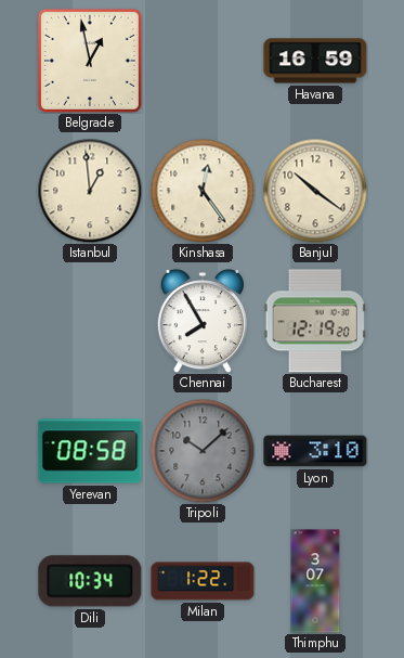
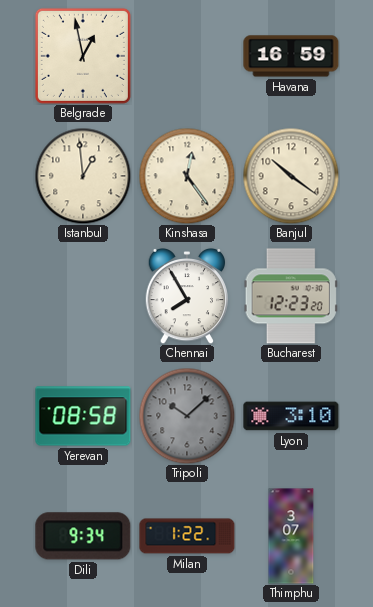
Bucharest: 12:19 -> 12:23 (291, 296)
Dili: 10:34 -> 9:34 (83, 536)
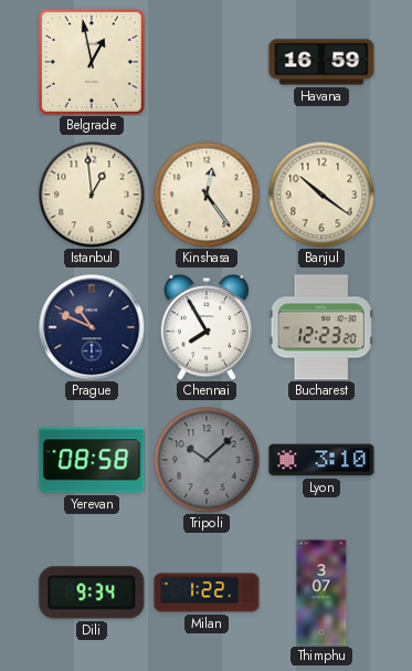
Prague: none -> 10:49 (92, 327)
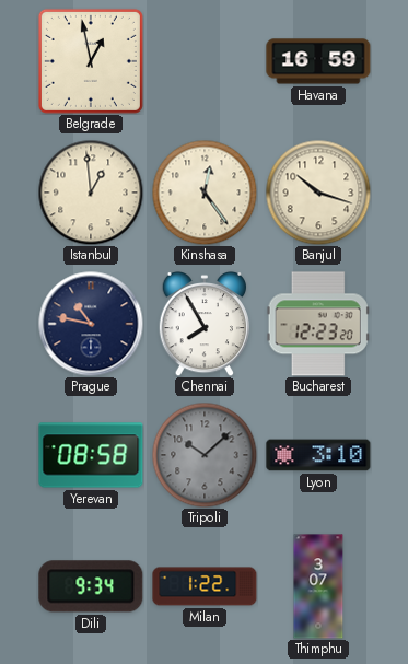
Banjul: 10:21 -> 10:18 (318, 193)
Prague: 10:49 -> 10:47 (91, 324)
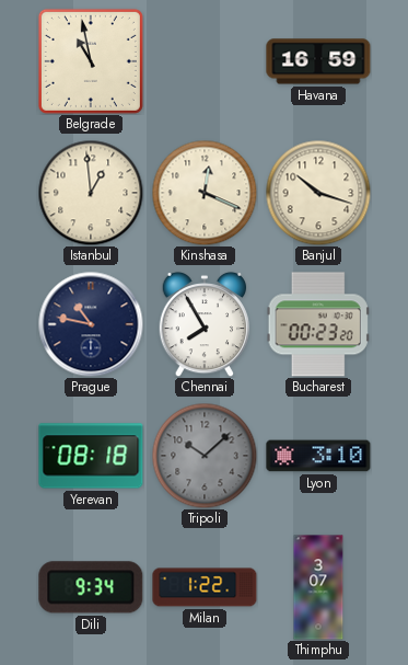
Belgrade: 12:58 -> 10:58 (91, 61)
Kinshasa: 12:24 -> 12:19 (205, 193)
Bucharest: 12:23 -> 00:23 (318, 324)
Yerevan: 08:58 -> 08:18 (91, 456)
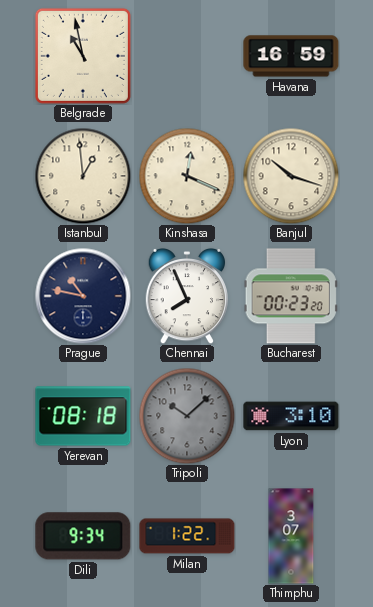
Chennai: 7:55 -> 7:56 (187, 296)
